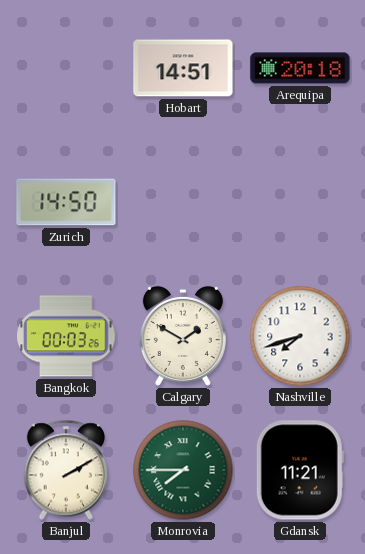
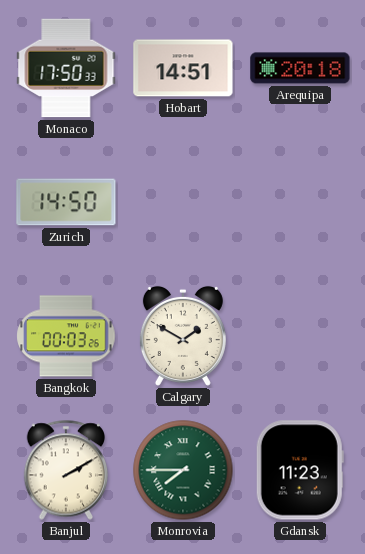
Monaco: none -> 17:50 (66, 68)
Nashville: 7:42 -> none (300, 336)
Gdansk: 11:21 -> 11:23 (300, 470)
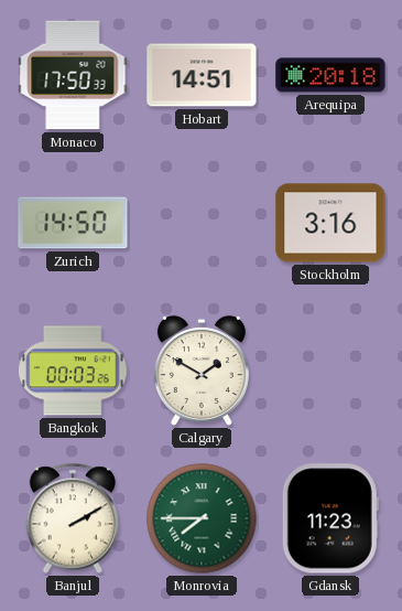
Stockholm: none -> 3:16 (330, 223)
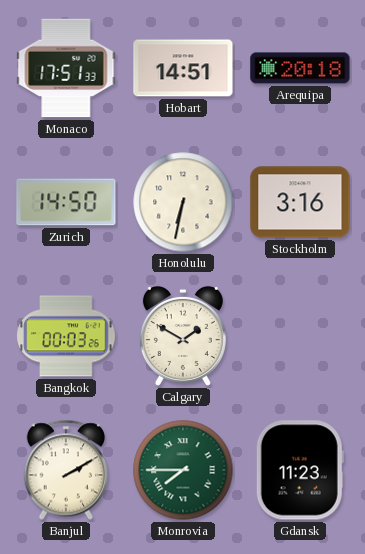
Monaco: 17:50 -> 17:51 (66, 68)
Honolulu: none -> 6:32 (183, 202)
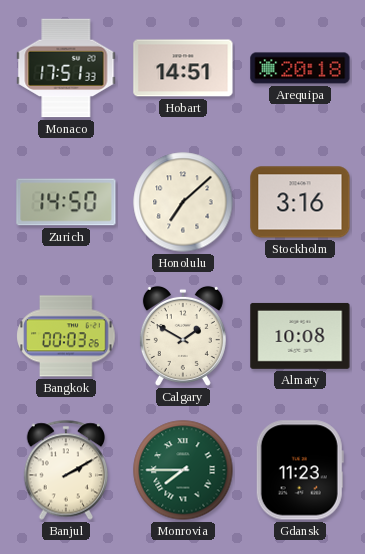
Honolulu: 6:32 -> 7:08 (183, 202)
Almaty: none -> 10:08 (300, 336)
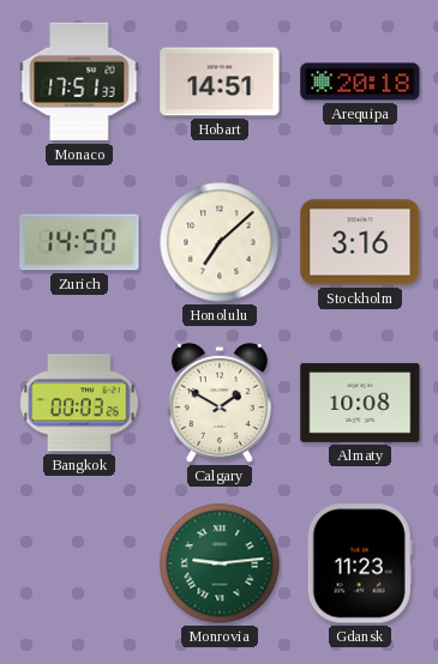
Banjul: 2:10 -> none (66, 470)
Monrovia: 7:45 -> 9:14 (220, 563)
